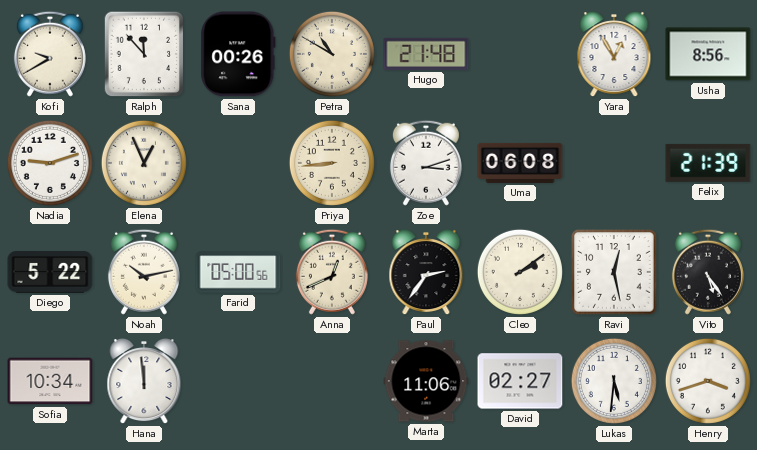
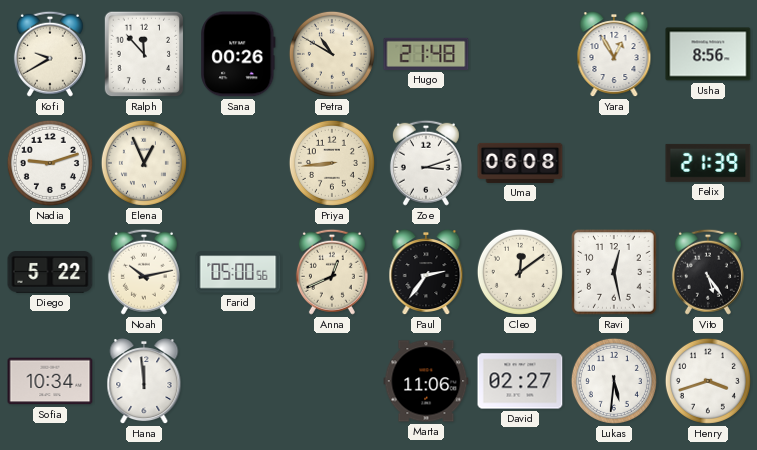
Cleo: 2:09 -> 12:09 (520, 272)
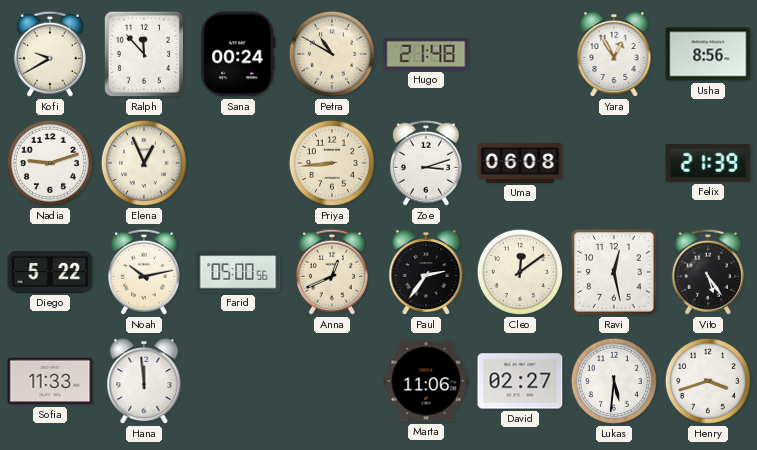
Sana: 00:26 -> 00:24 (238, 54)
Sofia: 10:34 -> 11:33 (50, 381)
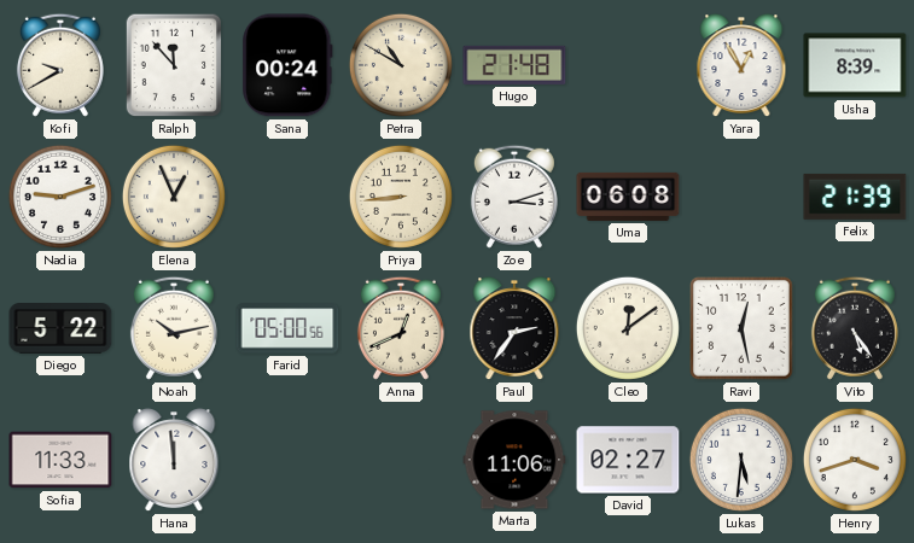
Usha: 8:56 -> 8:39 (855, 65)
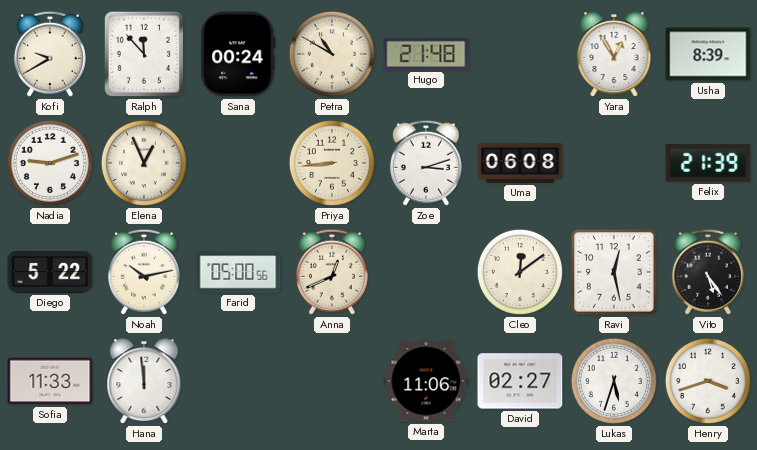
Paul: 2:36 -> none (514, 329)
Lukas: 5:31 -> 5:33 (614, 381)
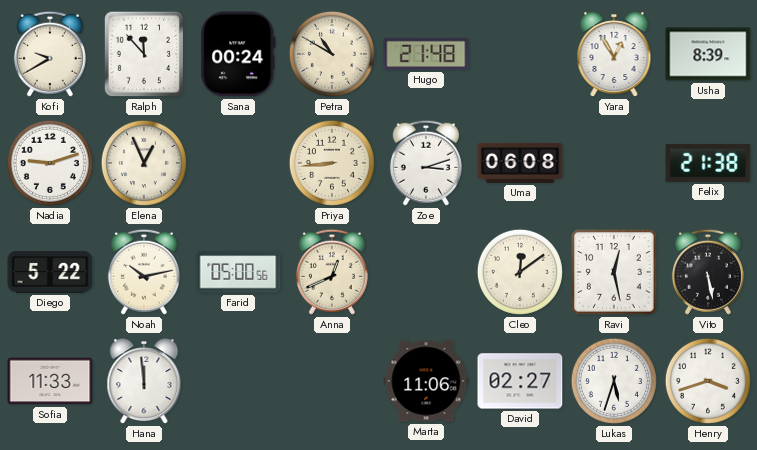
Felix: 21:39 -> 21:38 (708, 163)
Vito: 5:24 -> 5:28 (708, 272)
